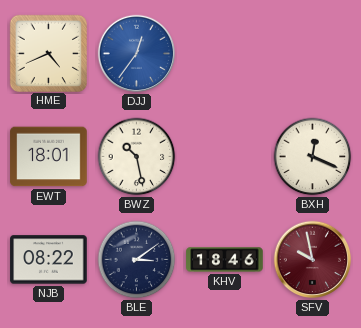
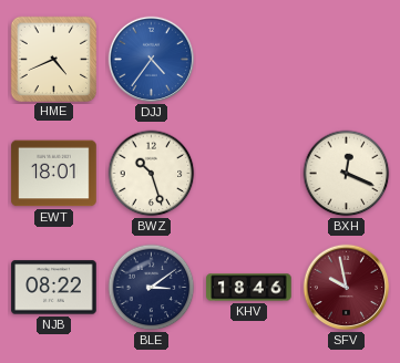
DJJ: 12:36 -> 4:36 (152, 60)
BWZ: 10:28 -> 10:27 (152, 174)
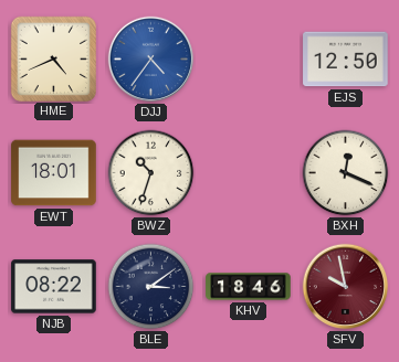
EJS: none -> 12:50 (346, 60)
BWZ: 10:27 -> 10:33 (151, 173)
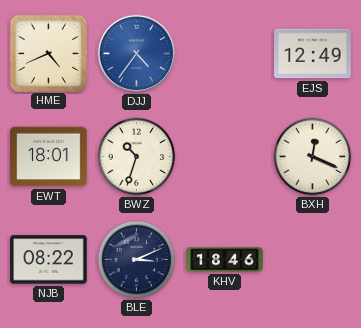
EJS: 12:50 -> 12:49 (313, 54)
BLE: 3:09 -> 3:11 (137, 260)
SFV: 9:58 -> none (346, 287)
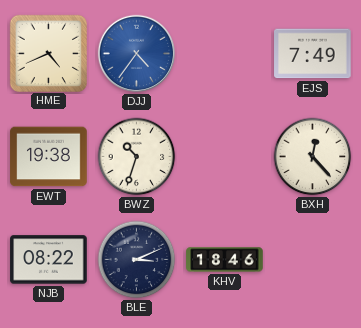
EJS: 12:49 -> 7:49 (313, 54)
EWT: 18:01 -> 19:38 (49, 157)
BXH: 12:19 -> 12:23 (313, 157)
